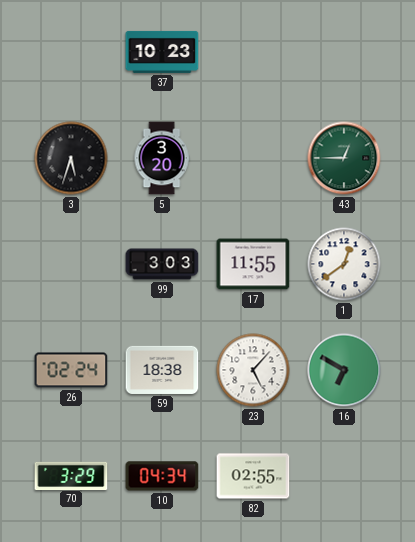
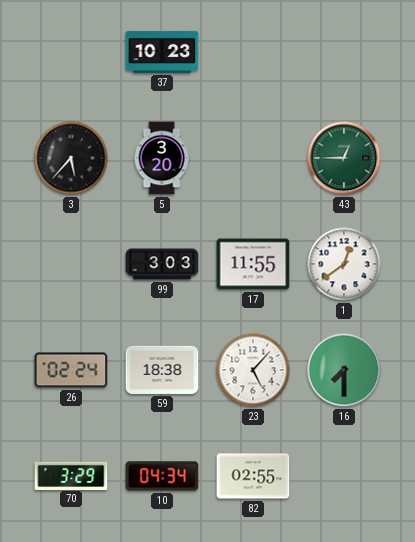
3: 5:33 -> 5:37 (71, 158)
16: 6:50 -> 7:30 (344, 370)
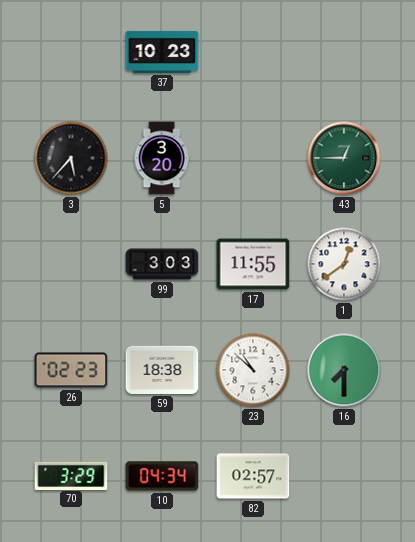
26: 02:24 -> 02:23 (71, 370)
23: 5:07 -> 10:52 (253, 370)
82: 02:55 -> 02:57 (253, 476)
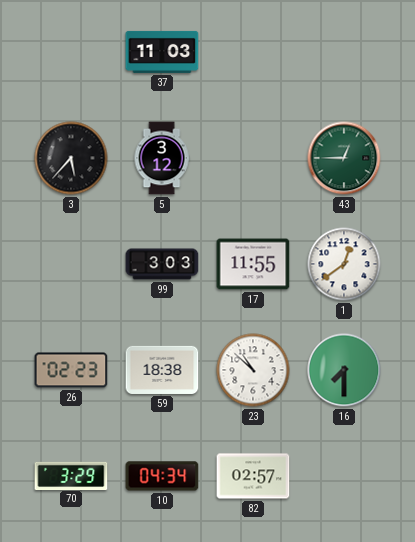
37: 10:23 -> 11:03 (162, 52)
5: 3:20 -> 3:12 (162, 158)
